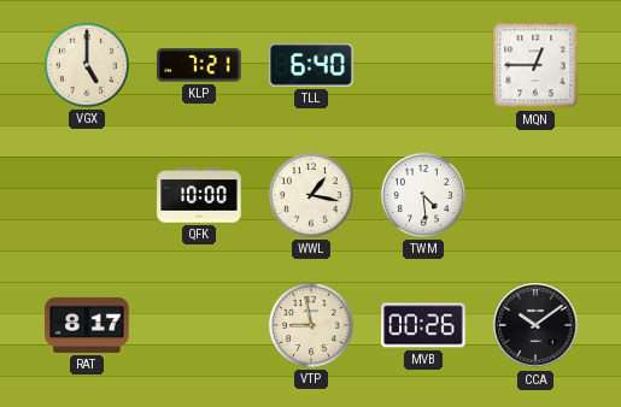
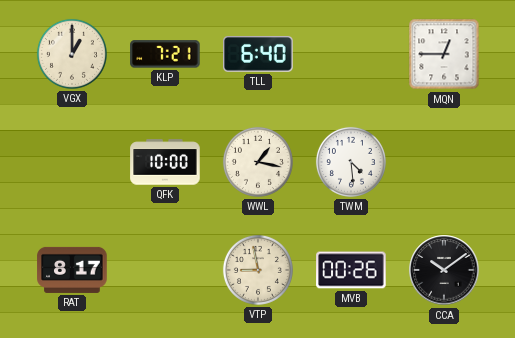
VGX: 5:00 -> 1:00 (72, 54)
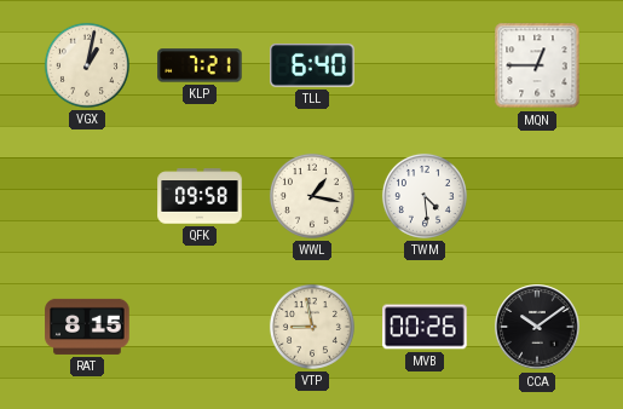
VGX: 1:00 -> 1:02 (87, 65)
QFK: 10:00 -> 09:58 (200, 196)
RAT: 8:17 -> 8:15 (87, 327)
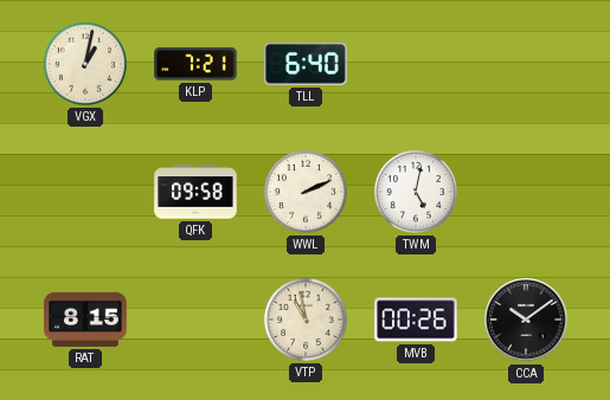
MQN: 12:45 -> none (537, 65)
WWL: 1:17 -> 2:11 (306, 192)
TWM: 4:29 -> 5:02 (416, 192)
VTP: 8:58 -> 10:58 (306, 320)
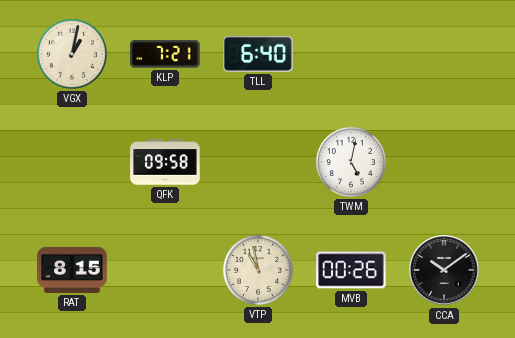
WWL: 2:11 -> none (306, 192)
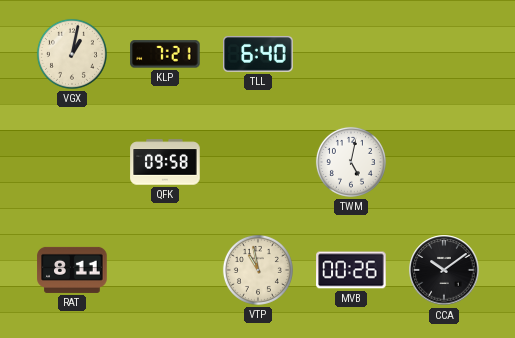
RAT: 8:15 -> 8:11 (72, 270)
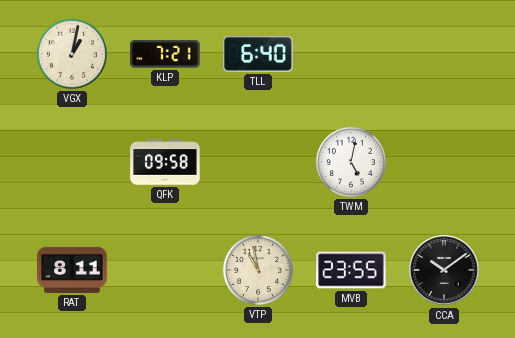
MVB: 00:26 -> 23:55 (351, 270)
